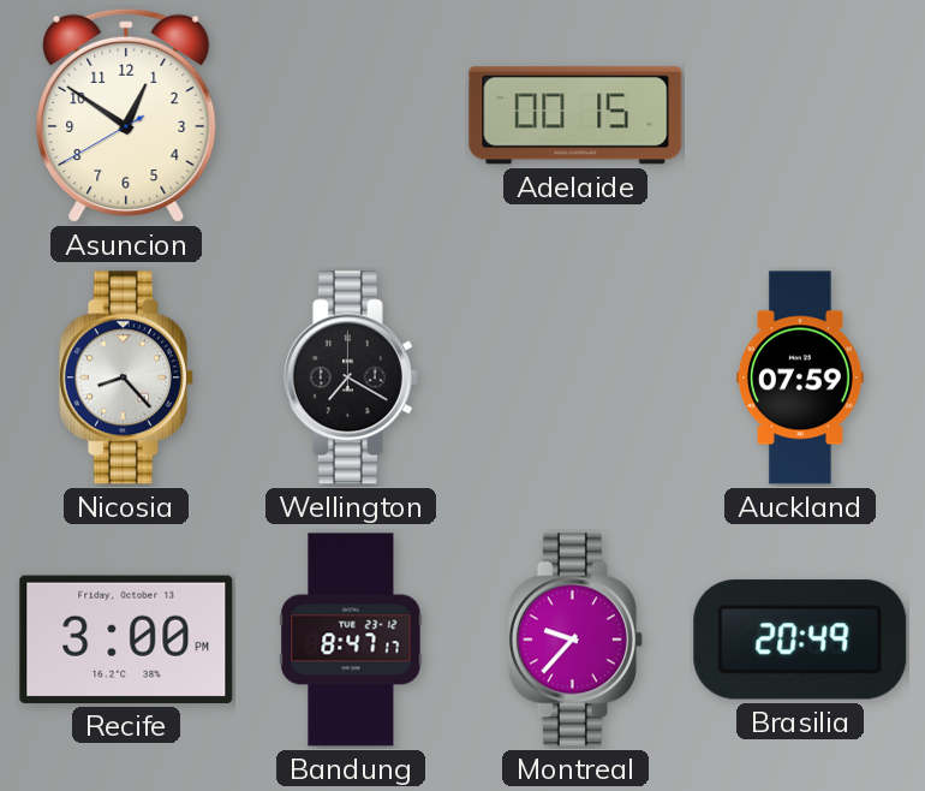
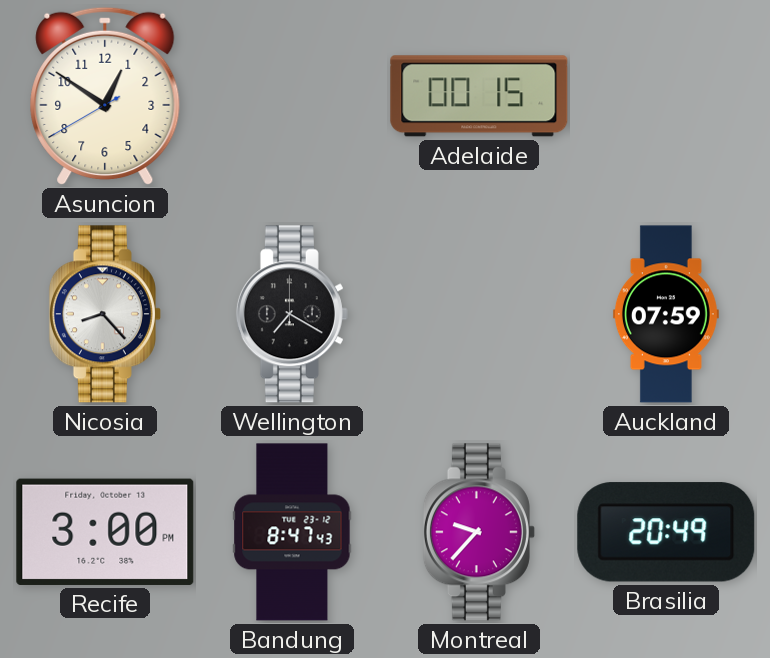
Bandung: 8:47:17 -> 8:47:43 (292, 532)
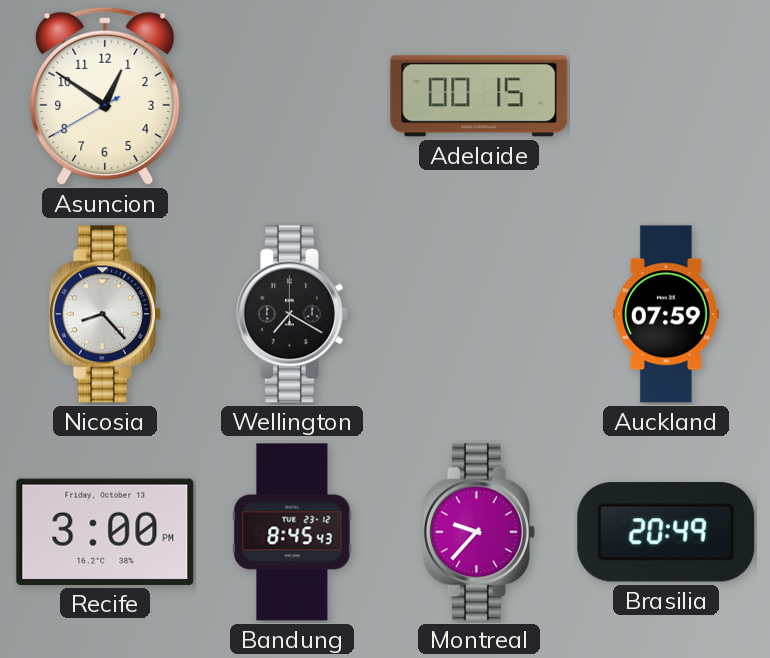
Bandung: 8:47 -> 8:45 (292, 532)
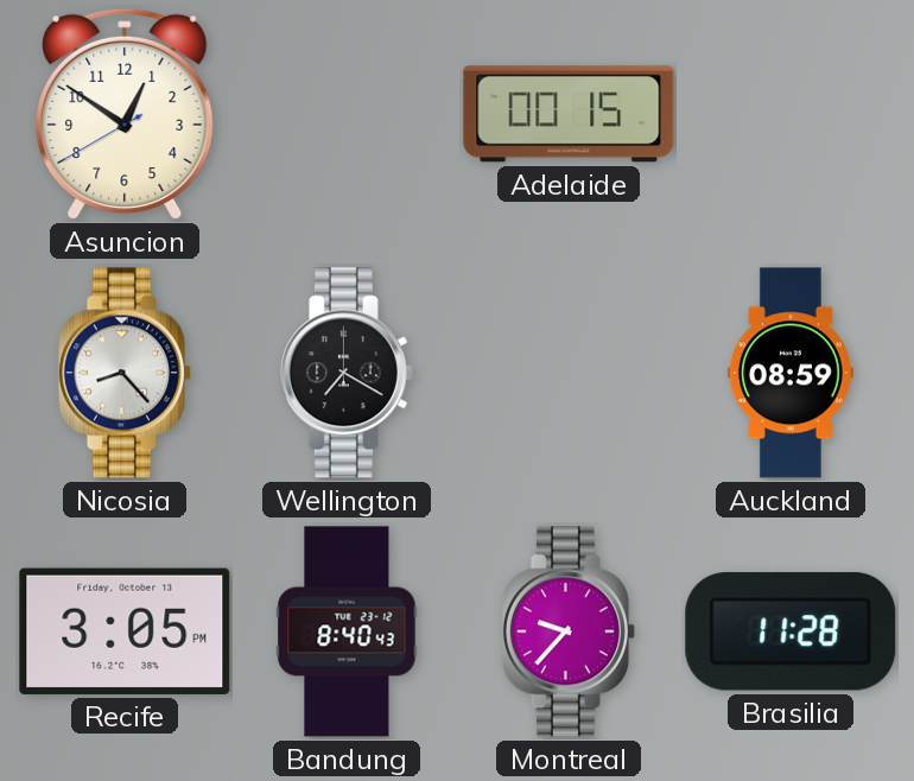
Auckland: 07:59 -> 08:59 (791, 373)
Recife: 3:00 -> 3:05 (125, 631)
Bandung: 8:45 -> 8:40 (347, 631)
Brasilia: 20:49 -> 11:28 (791, 631)
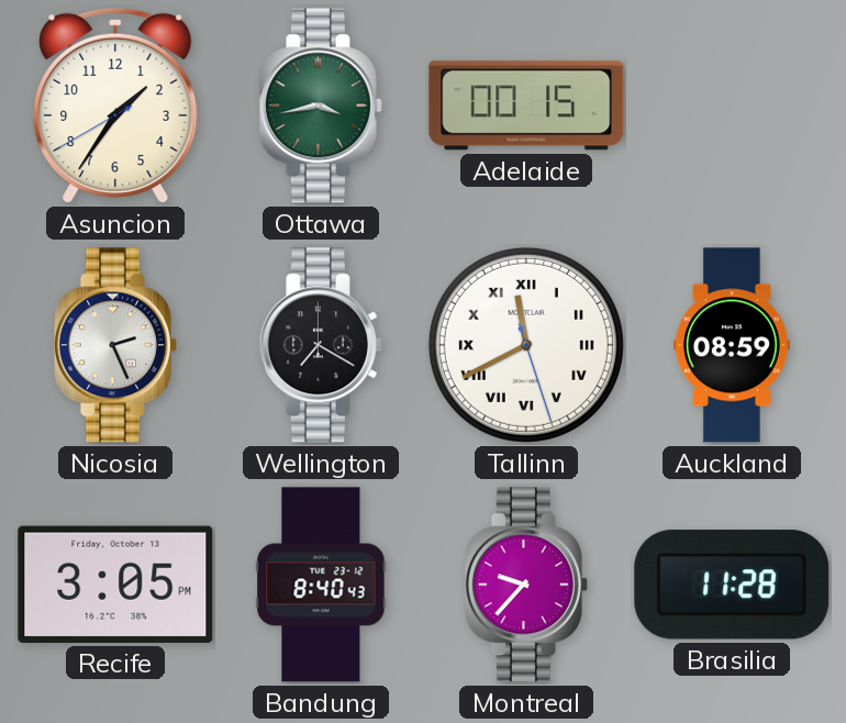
Asuncion: 12:50 -> 1:35 (115, 105)
Ottawa: none -> 3:43 (321, 105)
Nicosia: 8:23 -> 2:26 (115, 345)
Tallinn: none -> 11:40 (526, 345)
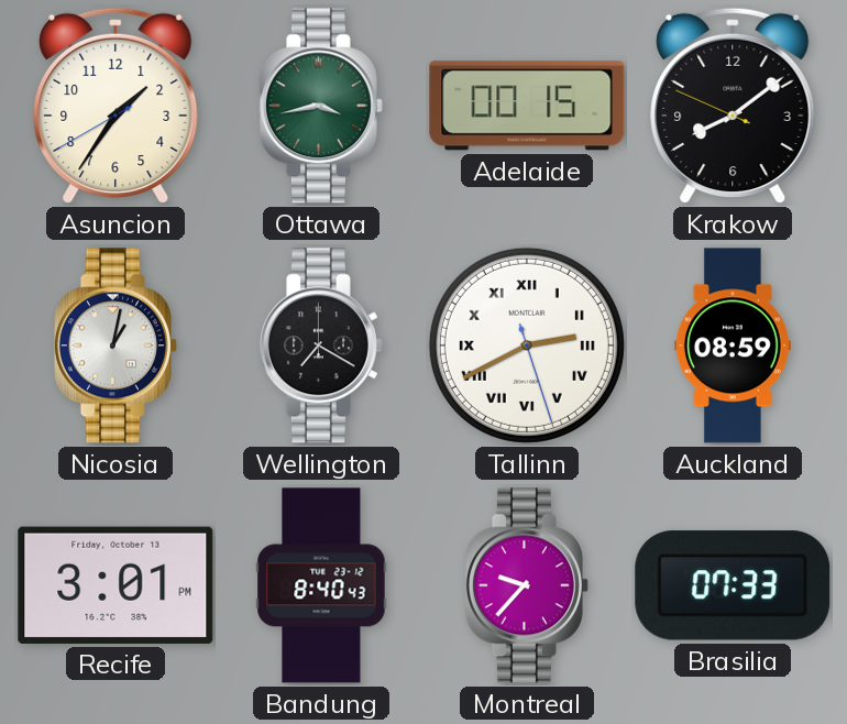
Krakow: none -> 8:08 (733, 106)
Nicosia: 2:26 -> 1:02 (116, 345)
Tallinn: 11:40 -> 2:40 (527, 345)
Recife: 3:05 -> 3:01 (116, 585)
Brasilia: 11:28 -> 07:33 (733, 585)
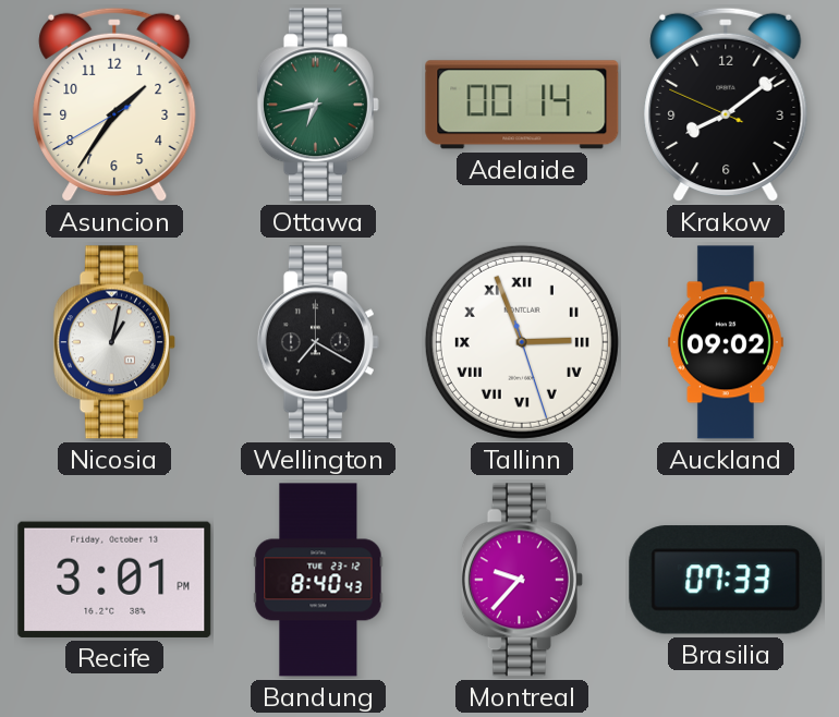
Ottawa: 3:43 -> 6:43 (318, 105)
Adelaide: 00:15 -> 00:14 (522, 105)
Tallinn: 2:40 -> 2:56 (522, 342)
Auckland: 08:59 -> 09:02 (726, 342)
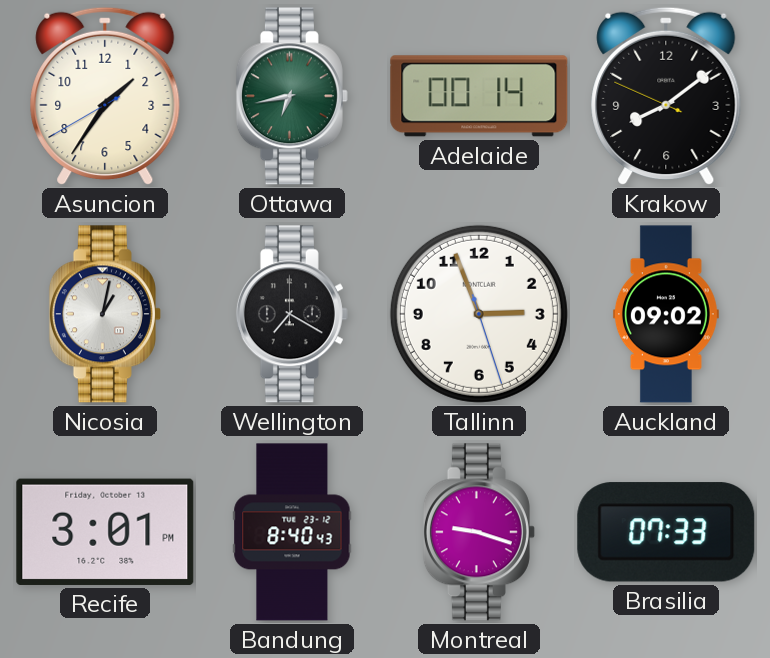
Tallinn numerals: Roman -> Arabic (479, 314)
Montreal: 9:37 -> 9:18 (479, 532)
